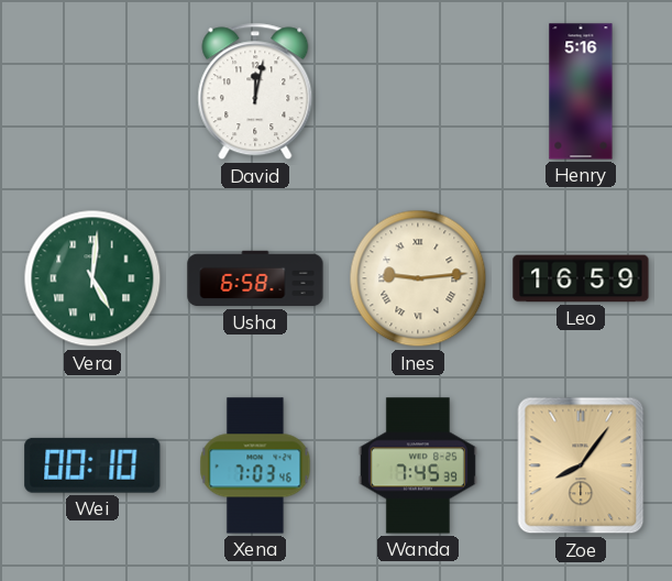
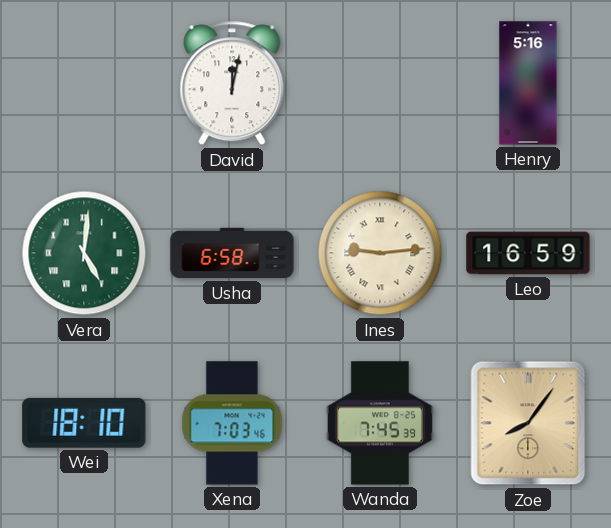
Wei: 00:10 -> 18:10 (84, 423)
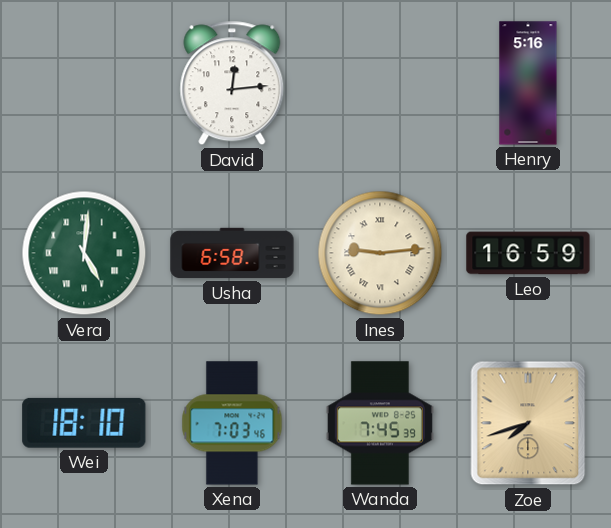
David: 12:02 -> 12:14 (232, 83)
Zoe: 8:06 -> 7:42 (528, 423)
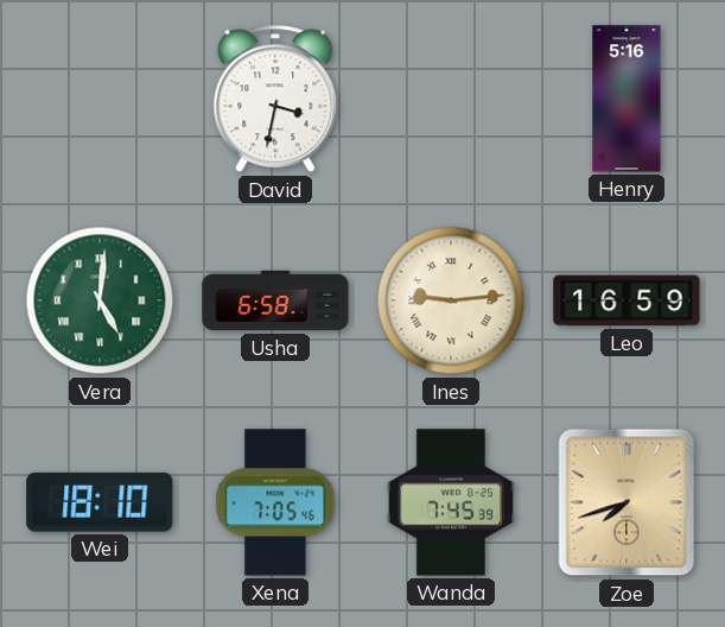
David: 12:14 -> 3:32 (275, 99)
Xena: 7:03 -> 7:05 (275, 502)
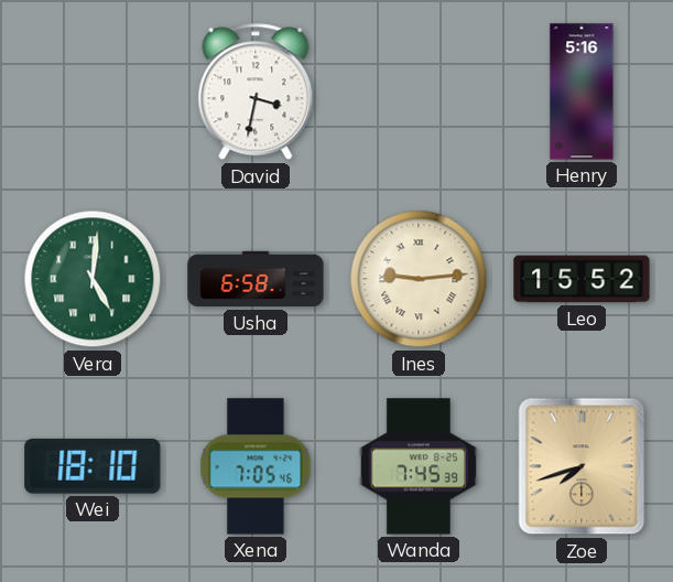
Leo: 16:59 -> 15:52 (582, 279)
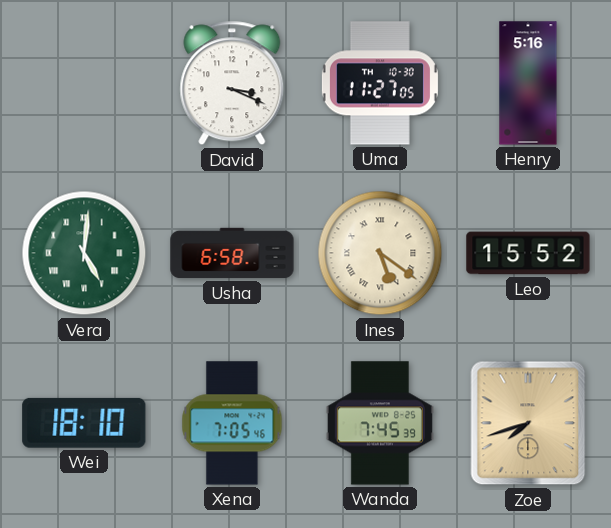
David: 3:32 -> 3:19 (232, 83)
Uma: none -> 11:27 (380, 83)
Ines: 9:14 -> 5:21 (380, 253)
